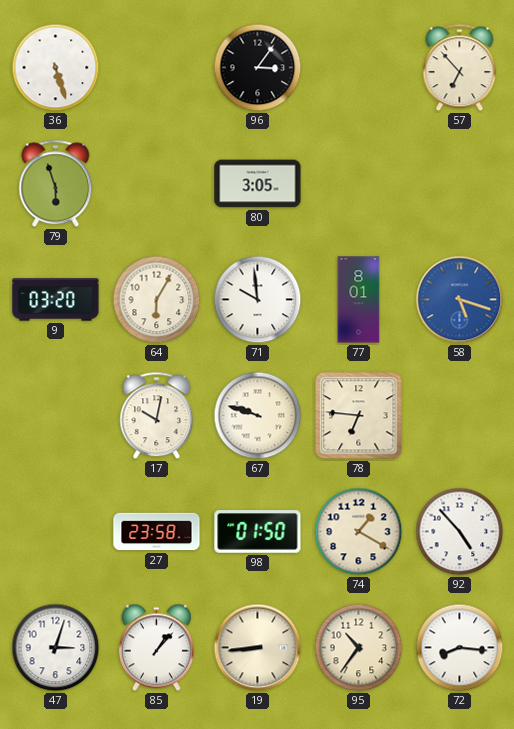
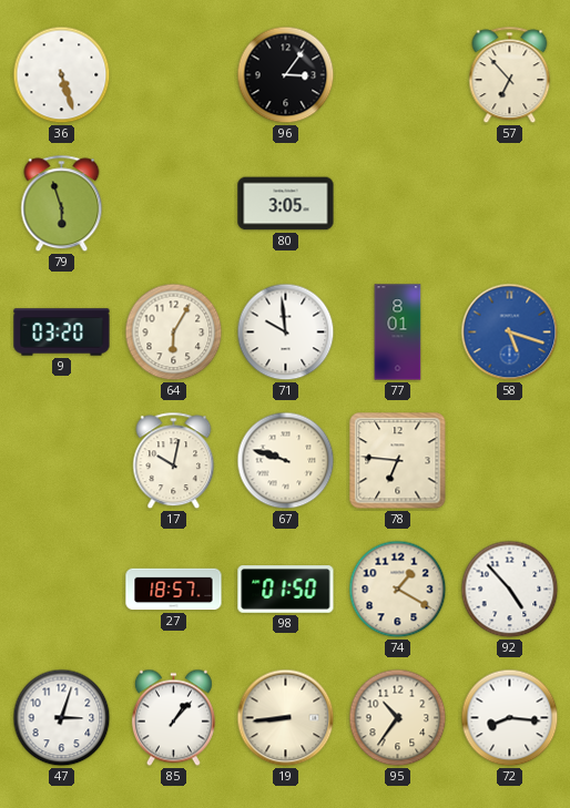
27: 23:58 -> 18:57 (174, 590)
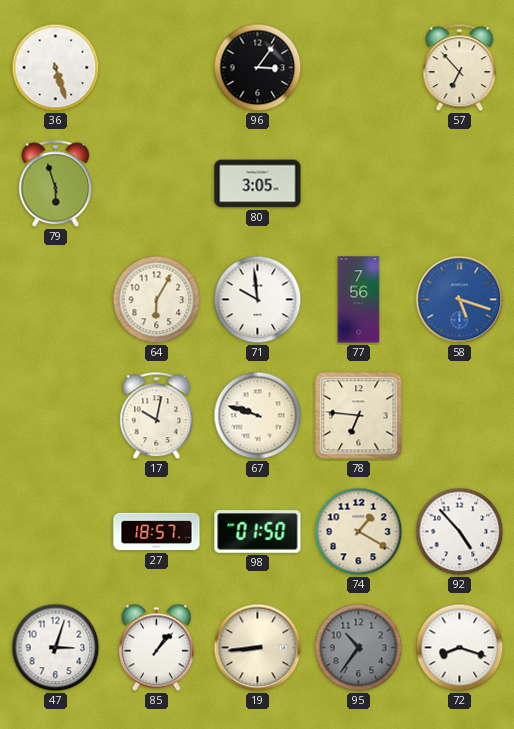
9: 03:20 -> none (62, 333)
77: 8:01 -> 7:56 (359, 300)
95 dial: cream -> grey (359, 648)
72: 8:16 -> 8:18 (460, 648)
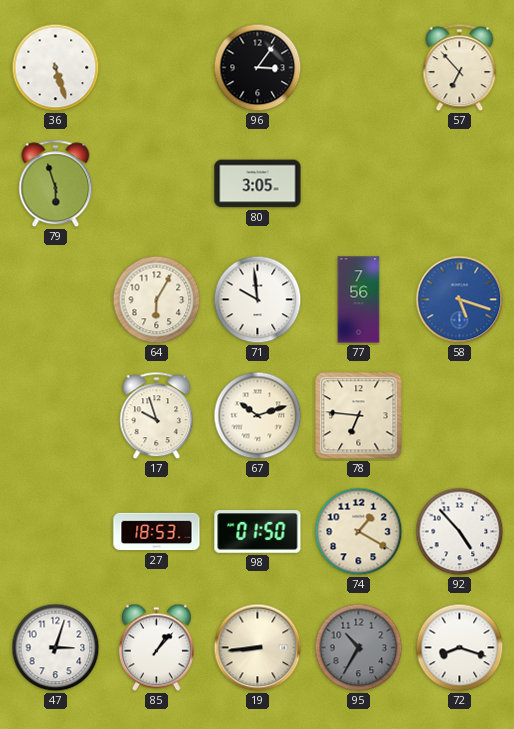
17: 10:02 -> 9:57 (157, 416)
67: 9:48 -> 10:12 (258, 416)
27: 18:57 -> 18:53 (157, 532)
95: 10:36 -> 10:35 (359, 648)
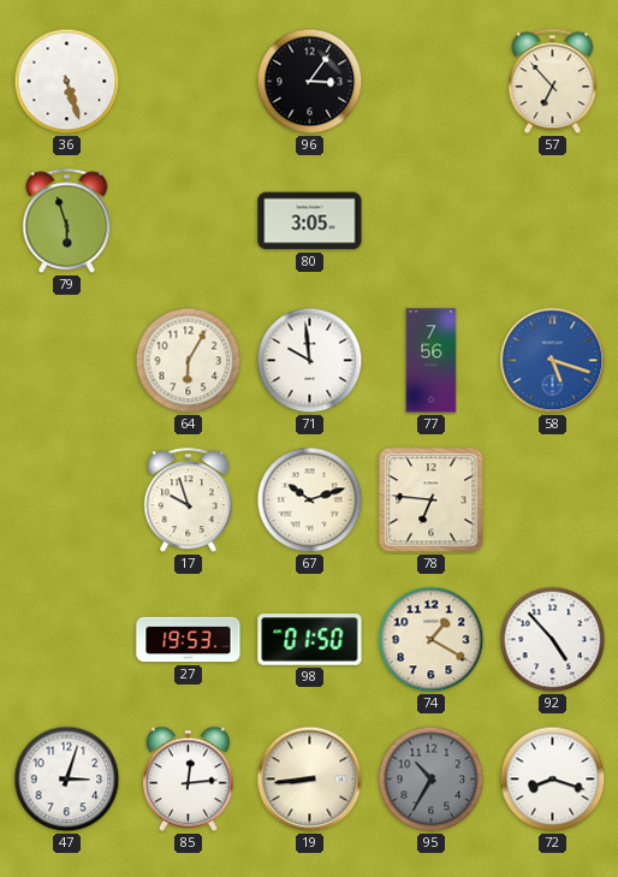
27: 18:53 -> 19:53 (189, 640)
85: 1:07 -> 12:14 (188, 780)
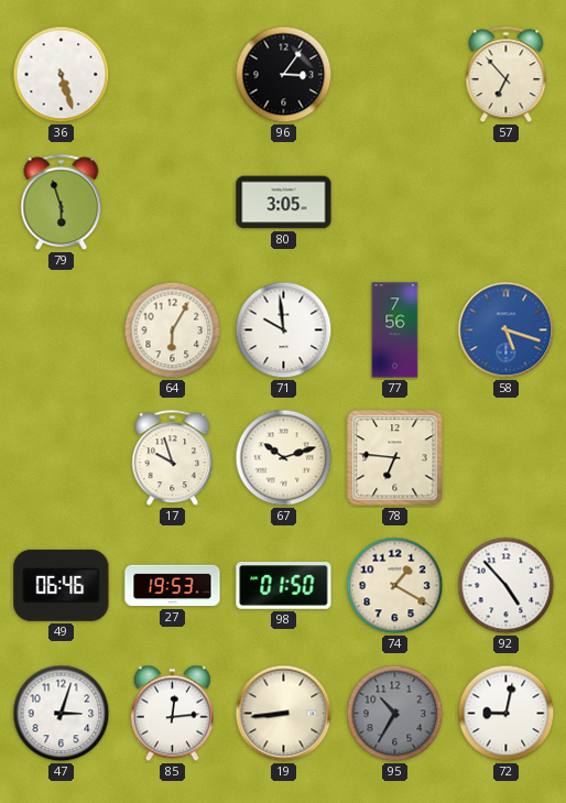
49: none -> 06:46 (62, 585)
72: 8:18 -> 9:02 (507, 714)
